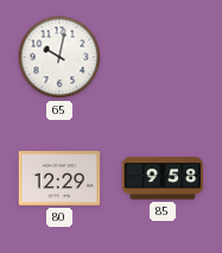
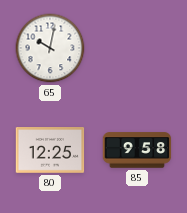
80: 12:29 -> 12:25 (50, 150)
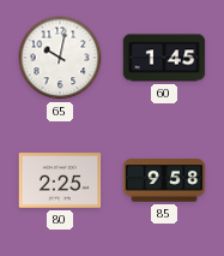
60: none -> 1:45 (164, 58)
80: 12:25 -> 2:25 (60, 180)
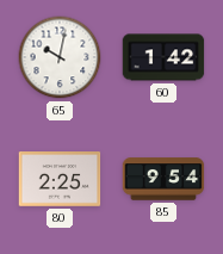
60: 1:45 -> 1:42 (163, 57)
85: 9:58 -> 9:54 (163, 179)
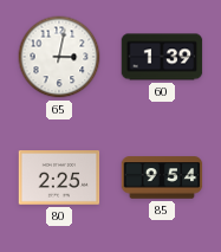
65: 10:02 -> 3:02 (59, 57)
60: 1:42 -> 1:39 (162, 57)
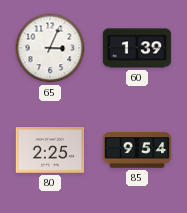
65: 3:02 -> 3:04 (50, 48)
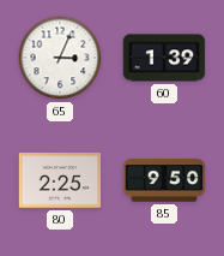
85: 9:54 -> 9:50 (164, 180)
